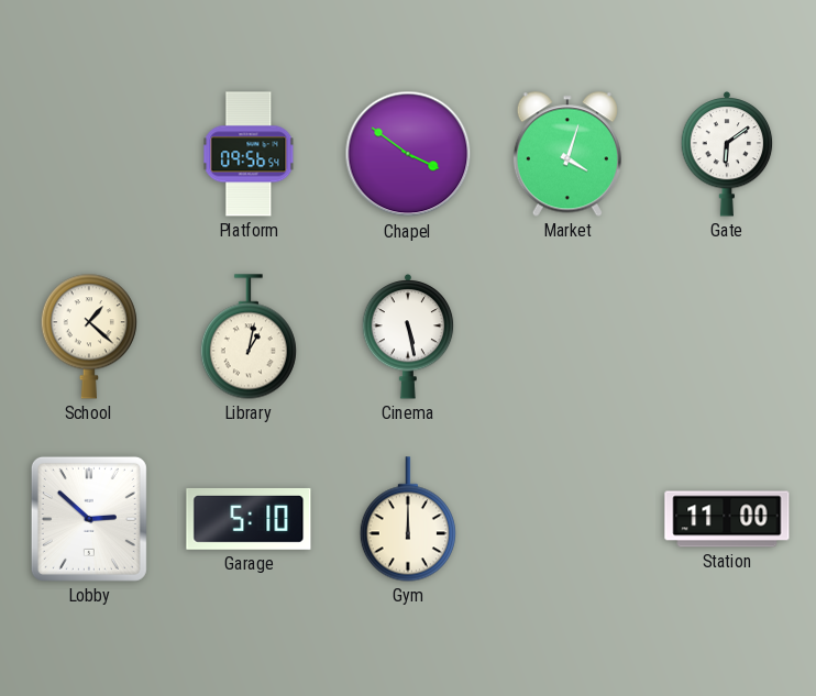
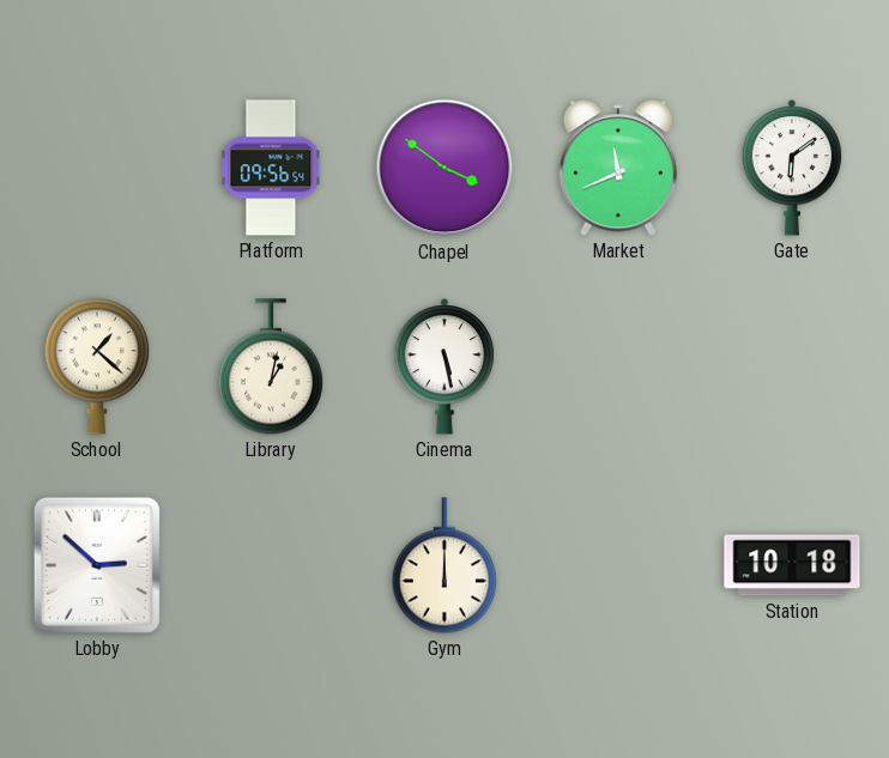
Market: 4:03 -> 11:41 (618, 168)
Garage: 5:10 -> none (249, 519)
Station: 11:00 -> 10:18 (792, 565)
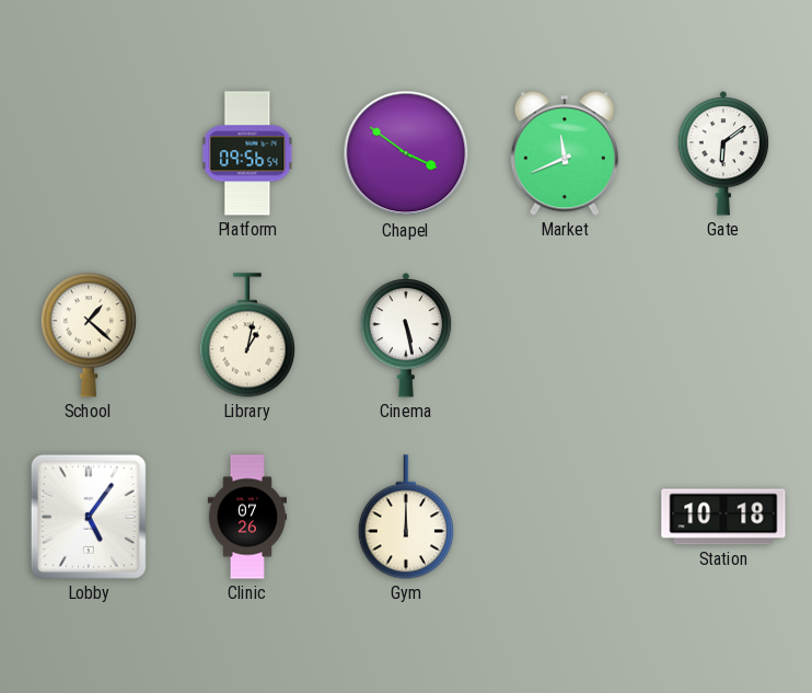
Lobby: 2:52 -> 5:06 (89, 517)
Clinic: none -> 07:26 (246, 517)
